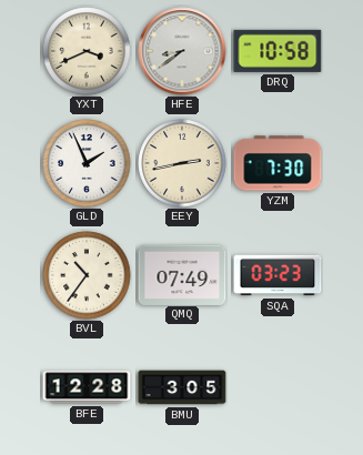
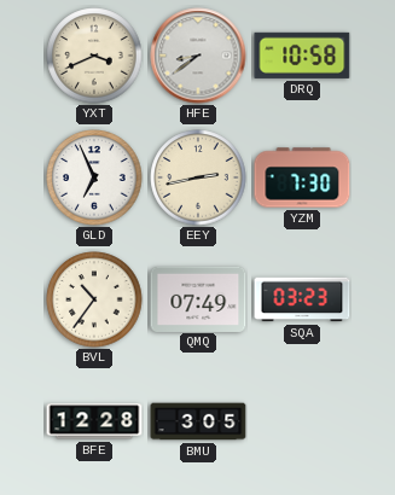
GLD: 1:56 -> 6:56 (94, 177)
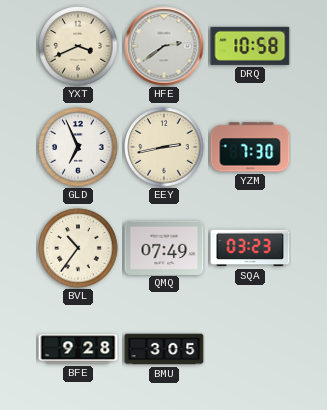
HFE: 8:39 -> 2:39 (164, 46)
BFE: 12:28 -> 9:28 (78, 349)
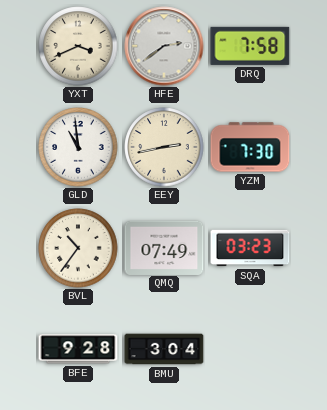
DRQ: 10:58 -> 7:58 (250, 46)
GLD: 6:56 -> 10:59 (78, 147)
BMU: 3:05 -> 3:04 (164, 349)
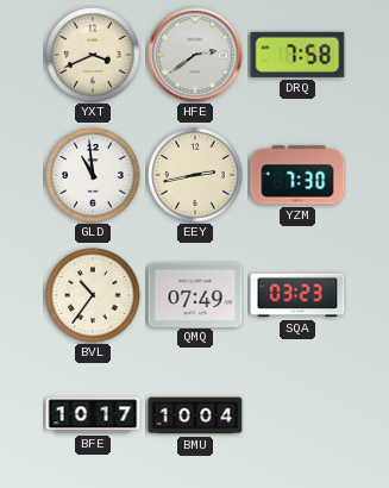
BFE: 9:28 -> 10:17 (93, 415)
BMU: 3:04 -> 10:04 (195, 415)
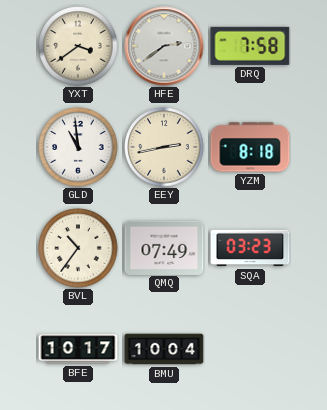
YXT: 3:41 -> 3:39 (78, 46)
YZM: 7:30 -> 8:18 (250, 147)
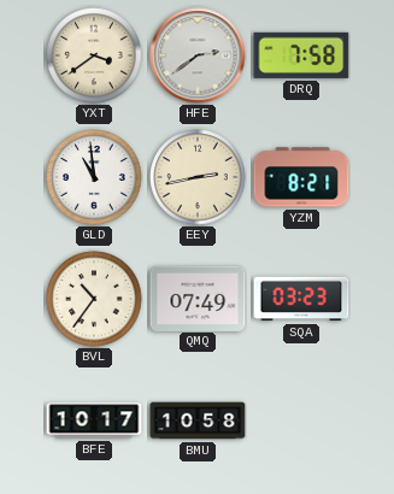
YZM: 8:18 -> 8:21 (301, 177)
BMU: 10:04 -> 10:58 (198, 421)
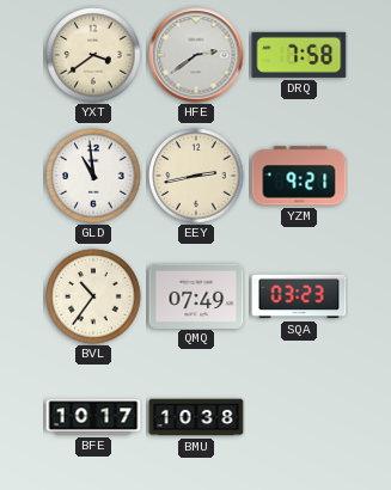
YZM: 8:21 -> 9:21 (299, 176)
BMU: 10:58 -> 10:38 (196, 417)
